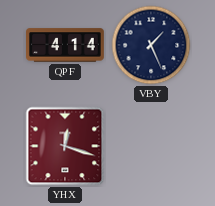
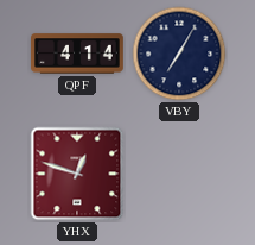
VBY: 1:26 -> 7:05 (179, 54)
YHX: 12:18 -> 12:48 (77, 174)
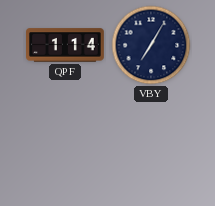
QPF: 4:14 -> 1:14 (66, 45)
YHX: 12:48 -> none (77, 174)
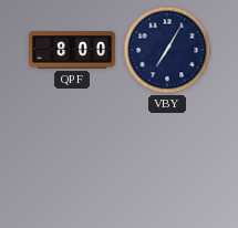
QPF: 1:14 -> 8:00 (73, 50)
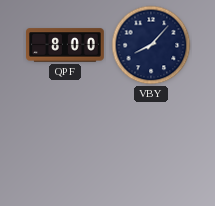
VBY: 7:05 -> 8:07 (151, 45)
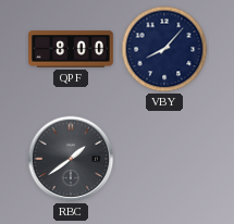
RBC: none -> 1:39 (71, 159)
